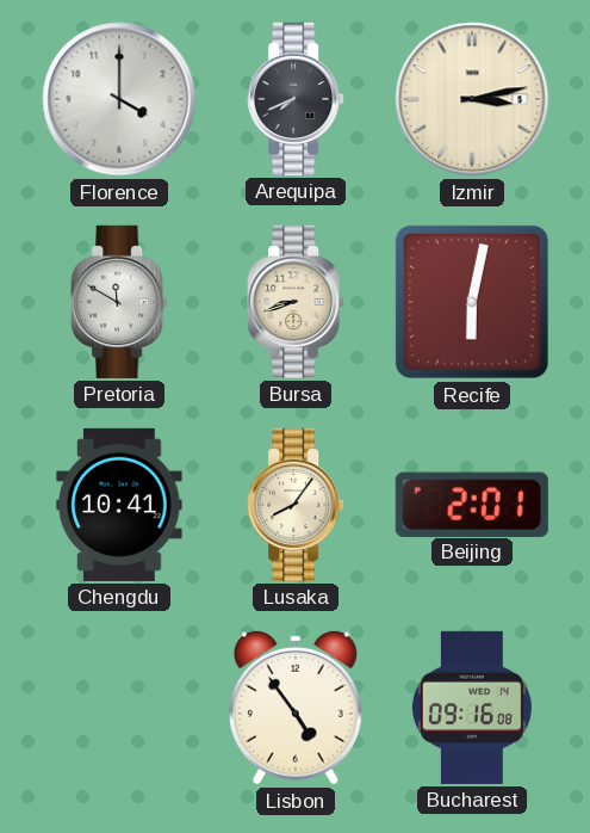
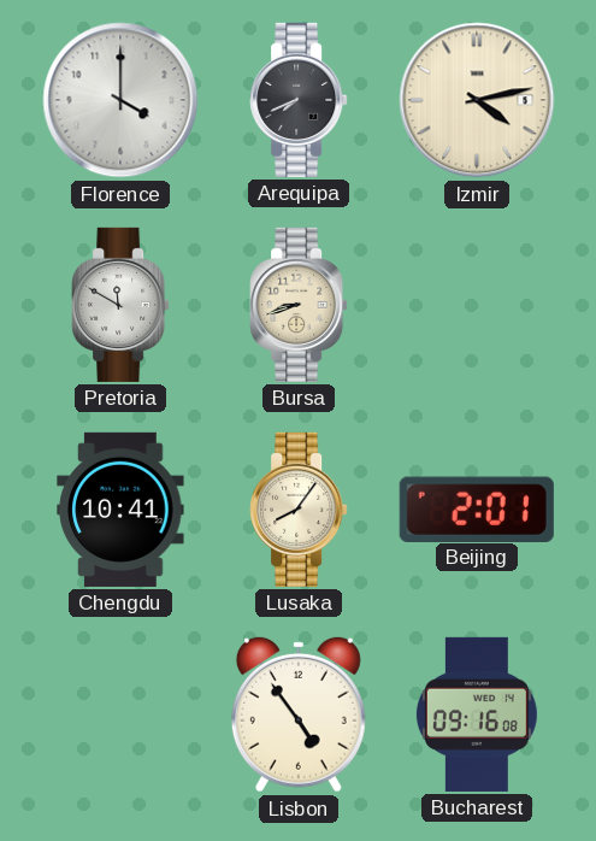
Izmir: 3:13 -> 4:13 (477, 100)
Recife: 6:02 -> none (472, 302)
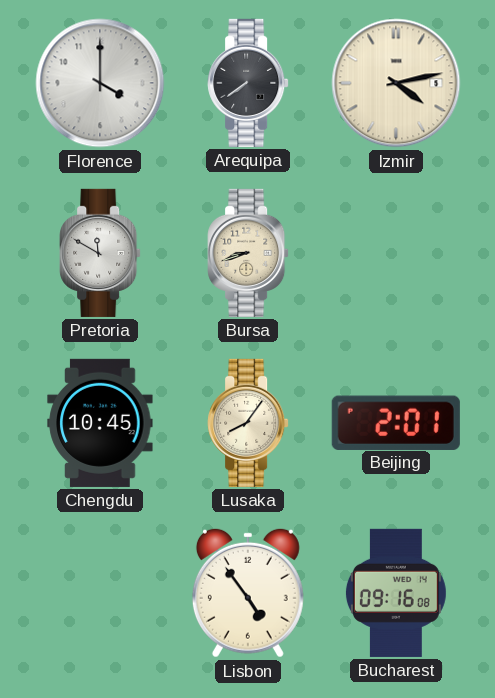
Arequipa: 7:41 -> 7:39 (248, 83)
Chengdu: 10:41 -> 10:45 (100, 423)
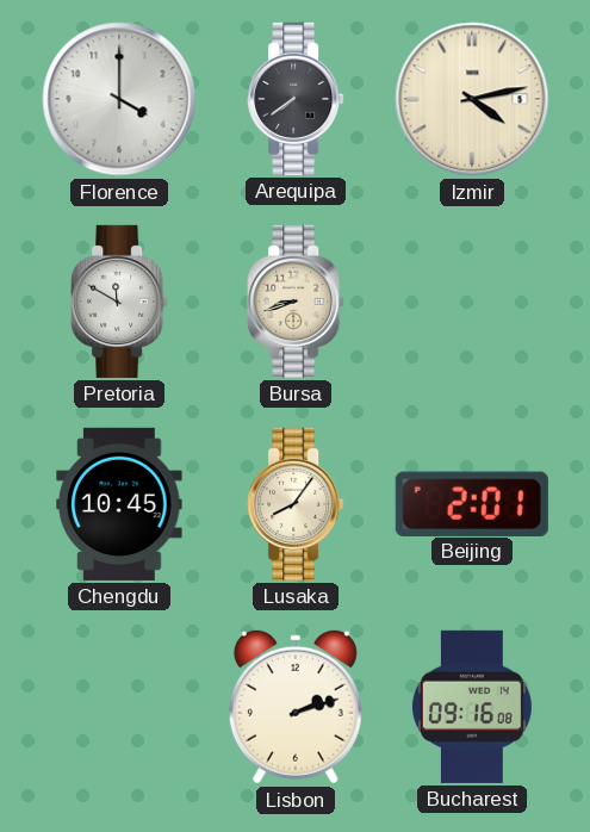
Lisbon: 4:54 -> 2:12 (296, 707)
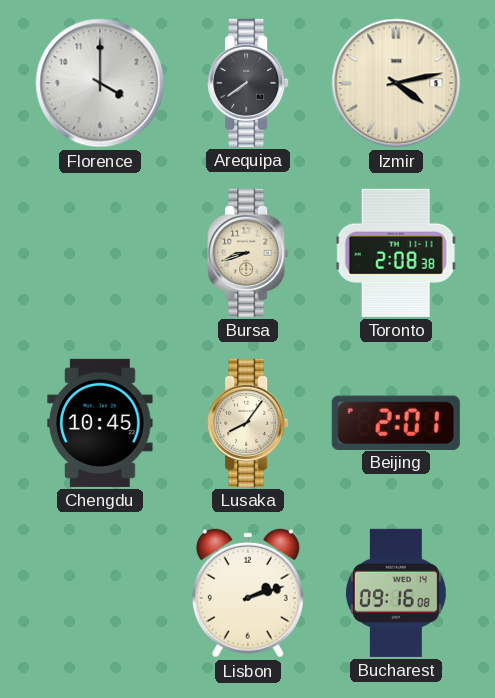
Pretoria: 11:50 -> none (119, 302)
Toronto: none -> 2:08 (396, 253)
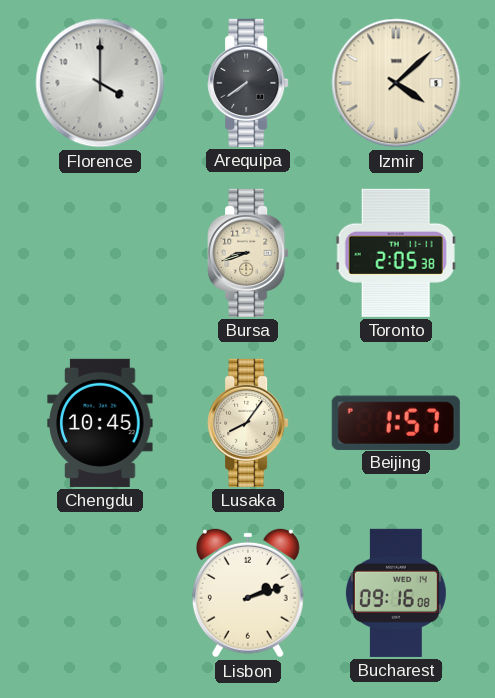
Izmir: 4:13 -> 4:08 (396, 83)
Toronto: 2:08 -> 2:05 (396, 253)
Beijing: 2:01 -> 1:57 (396, 422)
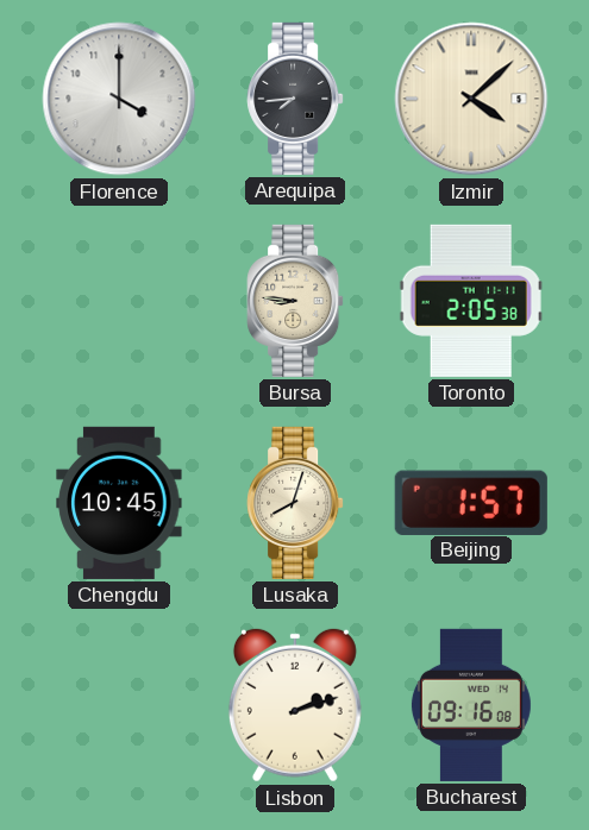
Arequipa: 7:39 -> 7:44 (295, 99)
Bursa: 8:42 -> 8:46 (295, 301)
Lusaka: 8:06 -> 8:03 (295, 503)
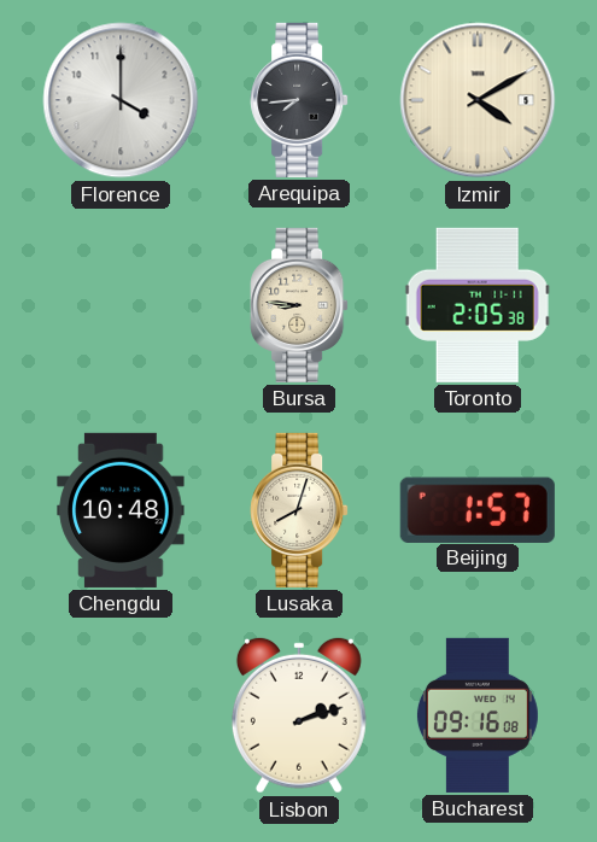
Izmir: 4:08 -> 4:10 (478, 100)
Chengdu: 10:45 -> 10:48 (121, 510)
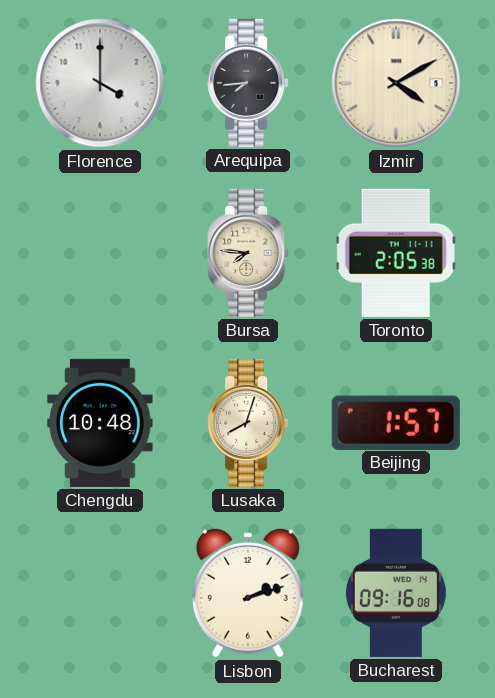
Bursa: 8:46 -> 7:46 (248, 253)
